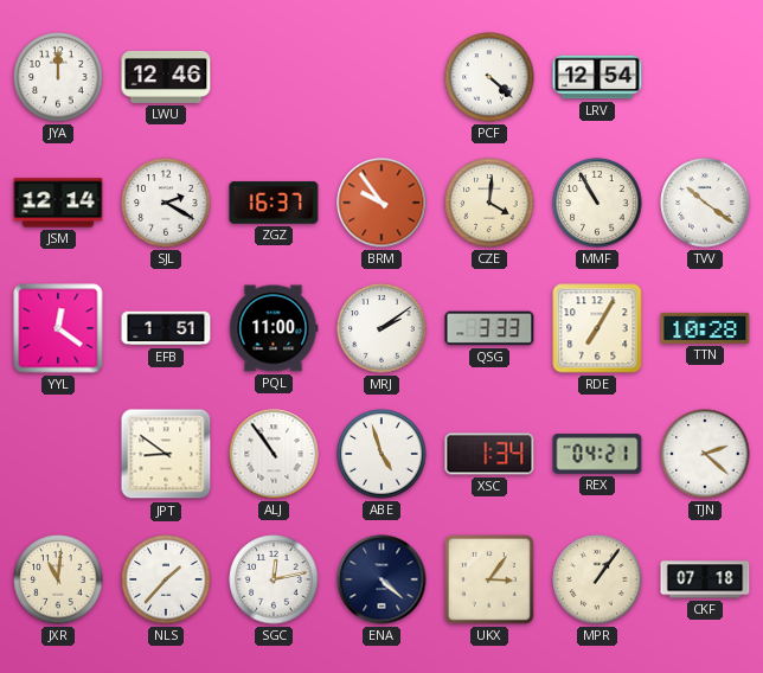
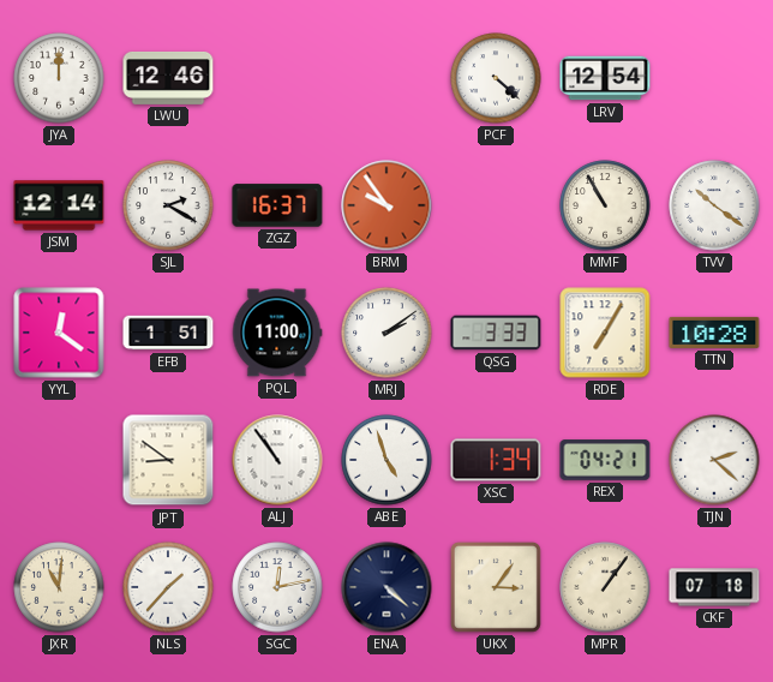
CZE: 4:01 -> none (489, 203)
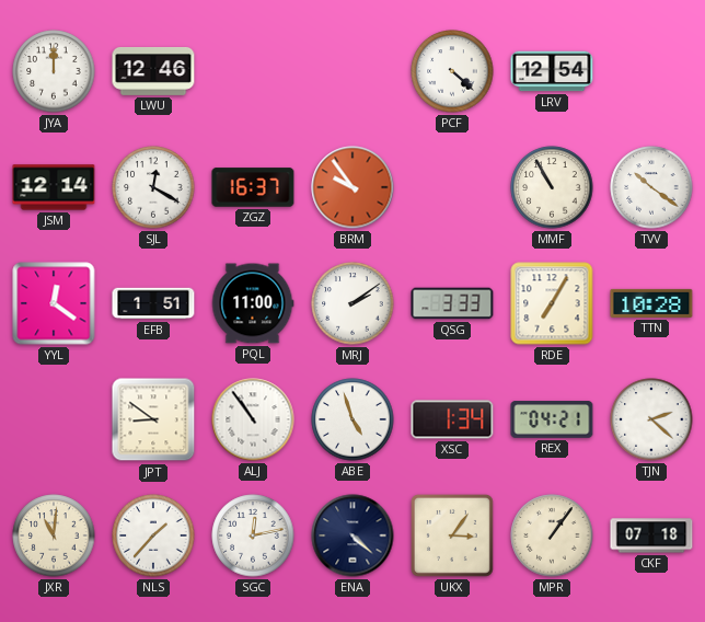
SJL: 2:20 -> 12:20 (153, 187)
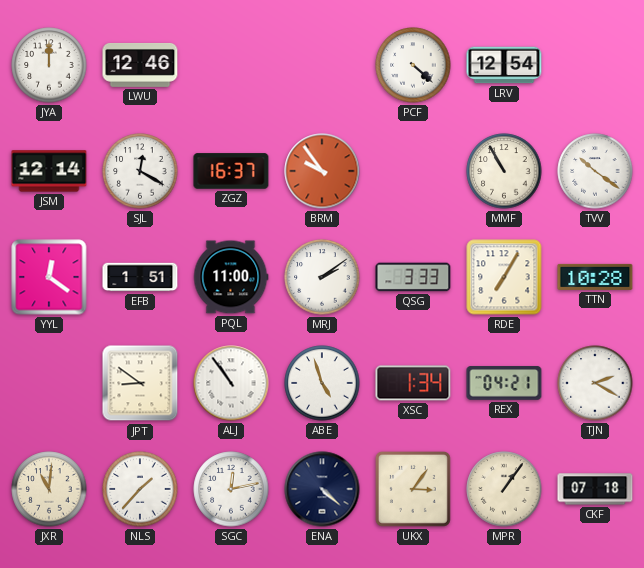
TJN: 2:22 -> 2:20 (595, 383)
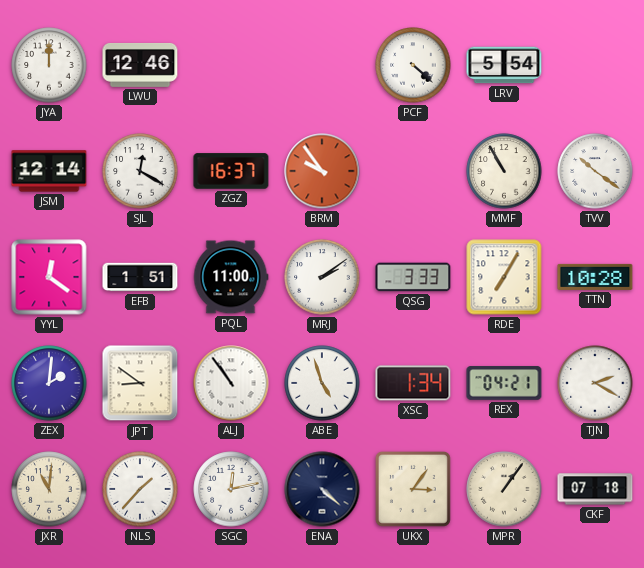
LRV: 12:54 -> 5:54 (504, 65)
ZEX: none -> 2:01 (49, 383)
